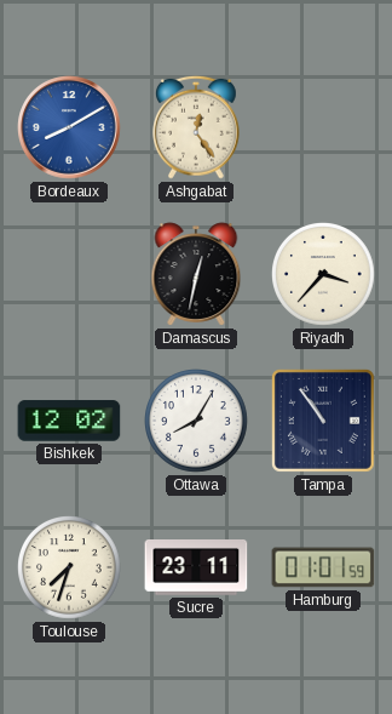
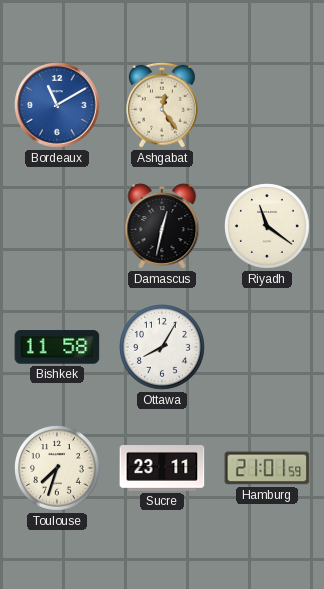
Bordeaux: 8:10 -> 11:10 (57, 105)
Riyadh: 3:37 -> 11:21 (268, 227)
Bishkek: 12:02 -> 11:58 (57, 347)
Tampa: 10:54 -> none (323, 421)
Hamburg: 01:01 -> 21:01 (267, 468)
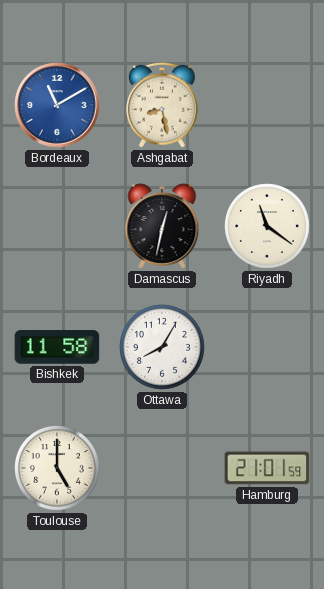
Ashgabat: 12:24 -> 8:28 (163, 105)
Toulouse: 7:33 -> 5:00 (58, 469)
Sucre: 23:11 -> none (162, 469)
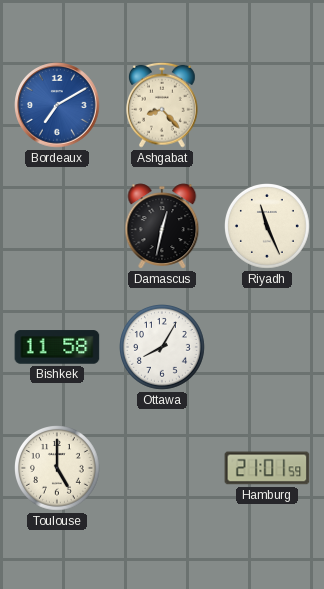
Bordeaux: 11:10 -> 7:10 (57, 105)
Ashgabat: 8:28 -> 8:23 (163, 105)
Riyadh: 11:21 -> 11:26 (268, 227)
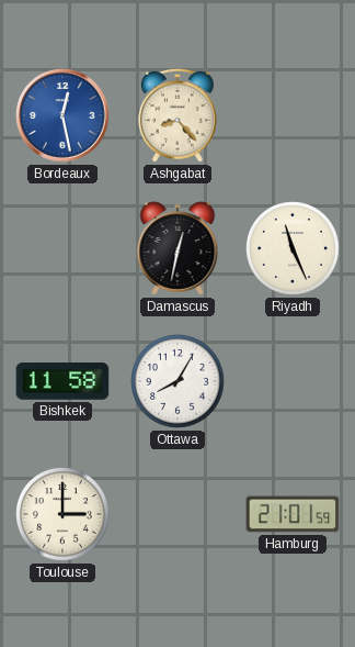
Bordeaux: 7:10 -> 12:28 (62, 115)
Toulouse: 5:00 -> 3:00 (64, 515)
